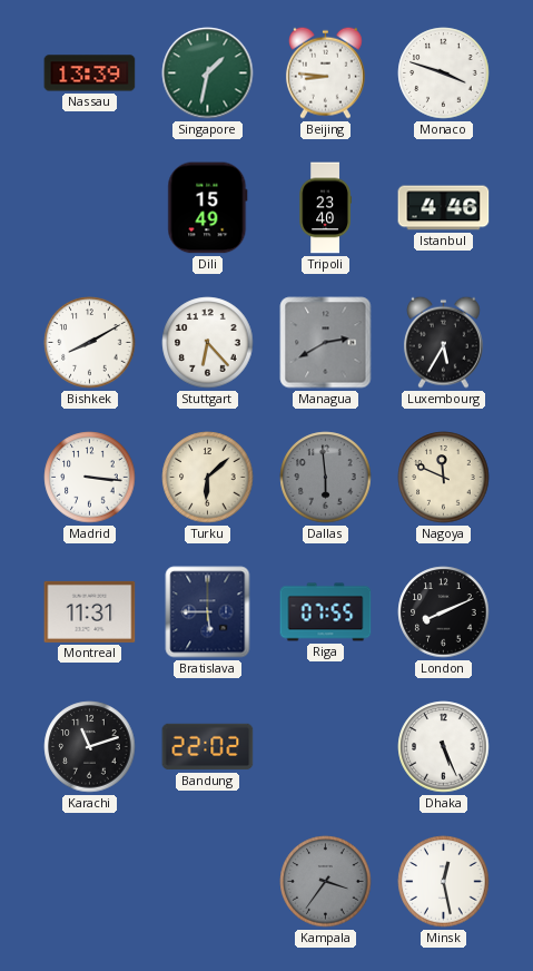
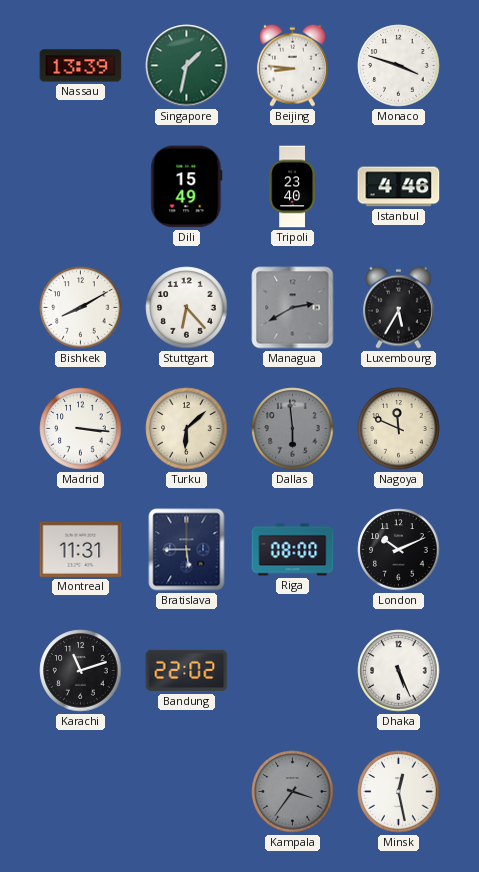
Riga: 07:55 -> 08:00 (293, 550)
London: 8:11 -> 10:11 (399, 550)
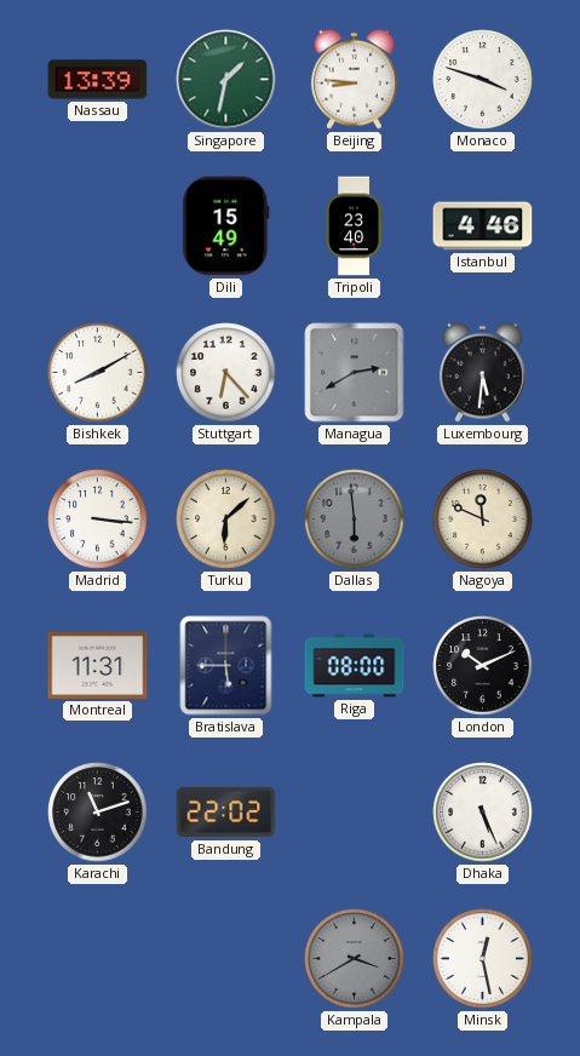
Luxembourg: 5:35 -> 5:31 (482, 372)
Kampala: 3:36 -> 3:40 (355, 959)
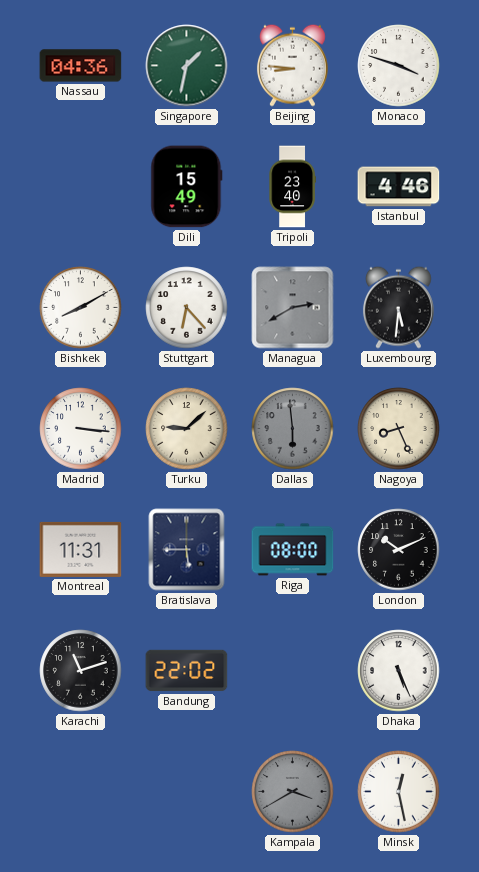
Nassau: 13:39 -> 04:36 (81, 66)
Turku: 6:08 -> 9:08 (187, 429)
Nagoya: 11:49 -> 8:26 (399, 429)
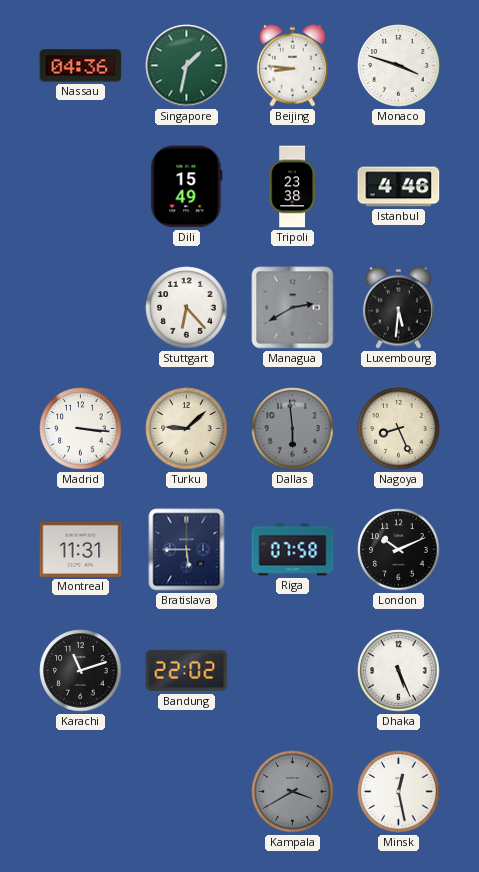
Tripoli: 23:40 -> 23:38 (292, 187)
Bishkek: 8:10 -> none (81, 308)
Riga: 08:00 -> 07:58 (293, 550)
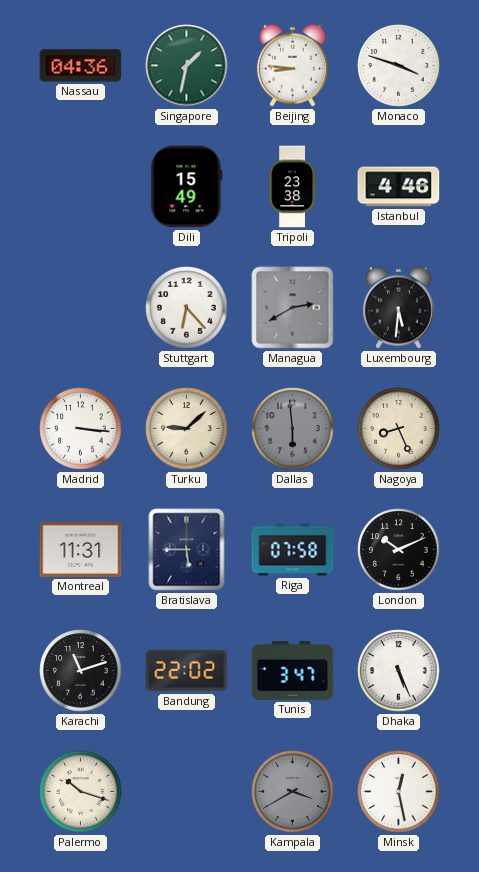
Tunis: none -> 3:47 (293, 671)
Palermo: none -> 10:18 (81, 792)
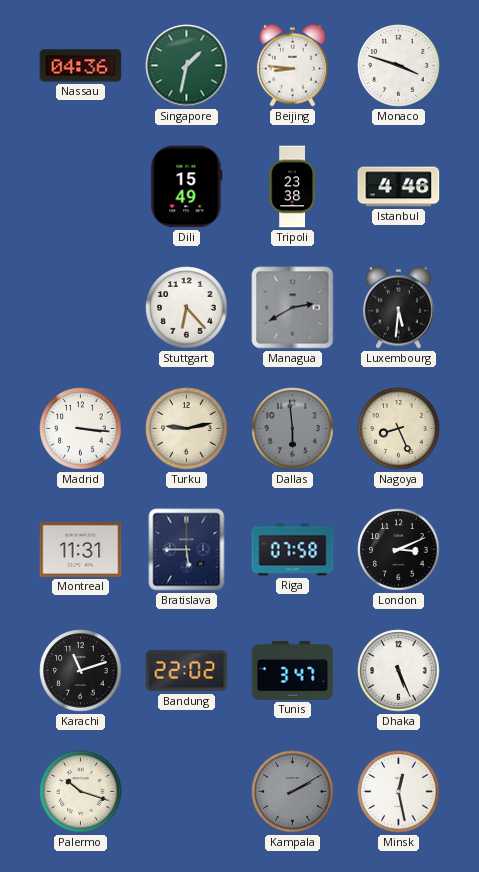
Turku: 9:08 -> 9:13 (187, 429)
London: 10:11 -> 3:11 (399, 550)
Kampala: 3:40 -> 2:10 (293, 792)
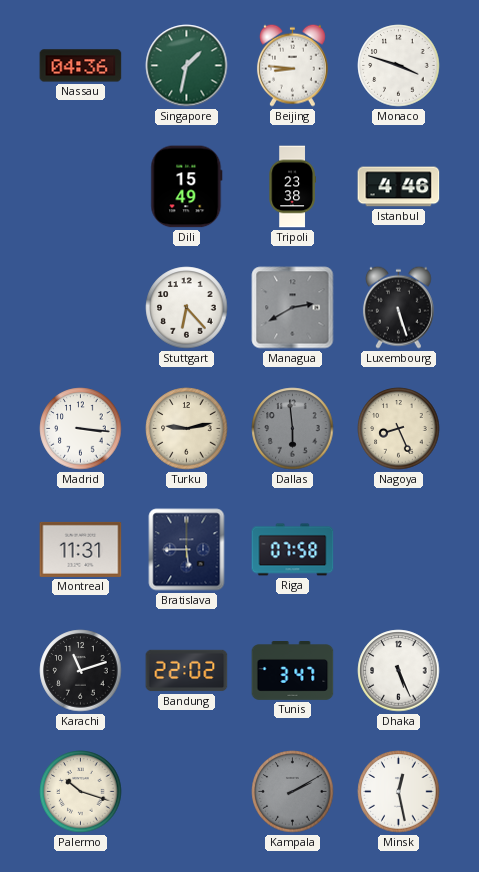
Luxembourg: 5:31 -> 5:27 (398, 307)
London: 3:11 -> none (399, 550)
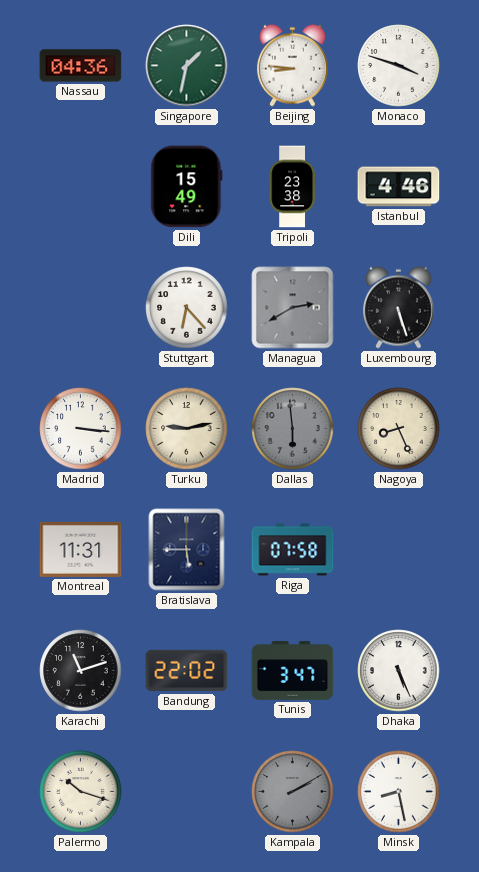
Minsk: 12:28 -> 8:28 (399, 792)
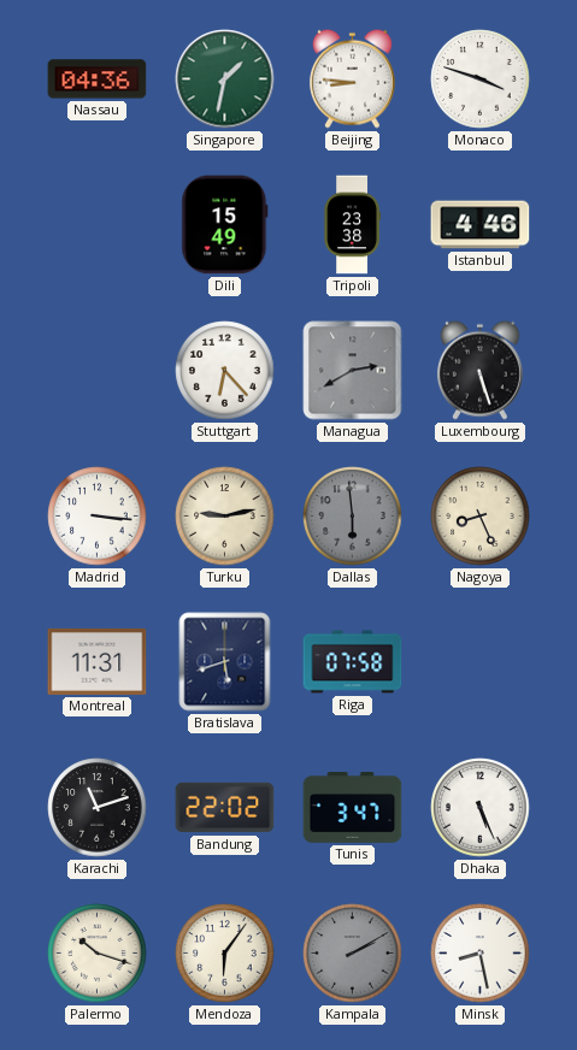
Bratislava: 5:45 -> 5:42 (225, 662)
Mendoza: none -> 6:06 (225, 954)
